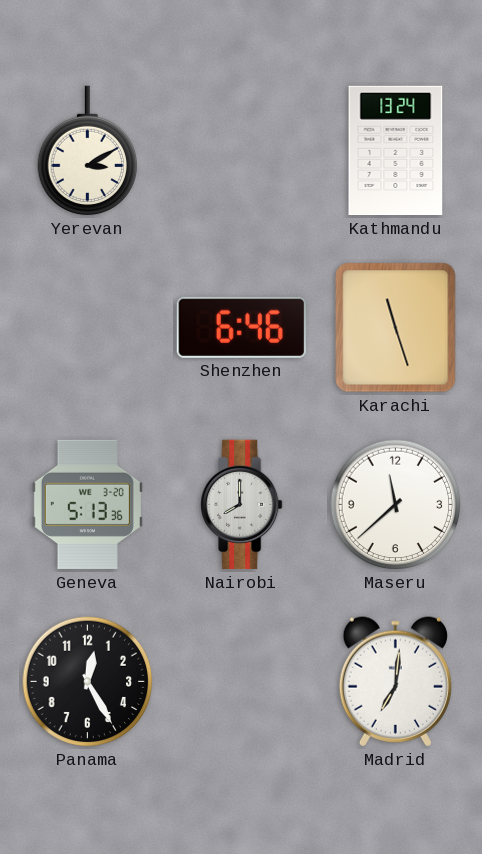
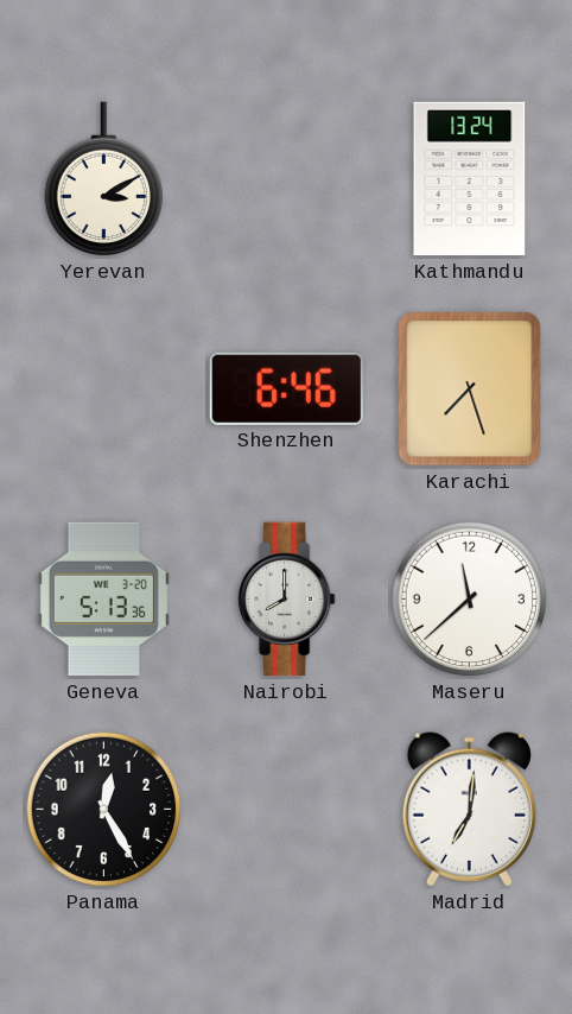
Karachi: 11:27 -> 7:27 (470, 389)
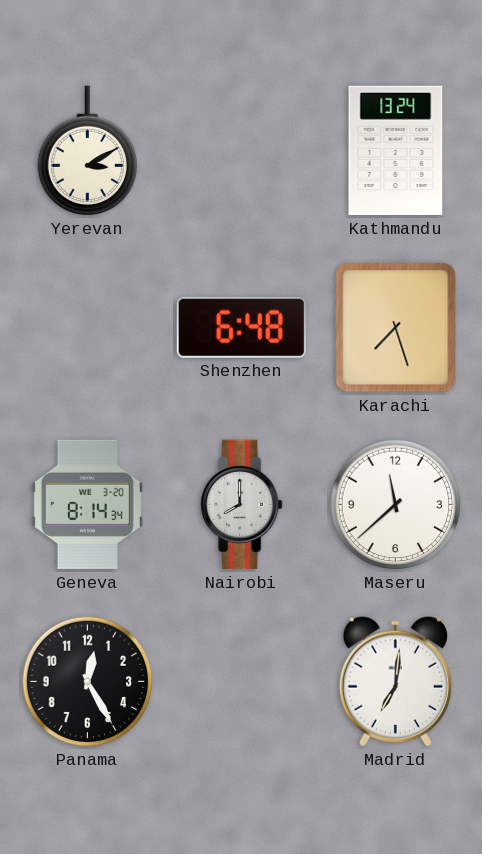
Shenzhen: 6:46 -> 6:48 (241, 327)
Geneva: 5:13 -> 8:14 (87, 505)
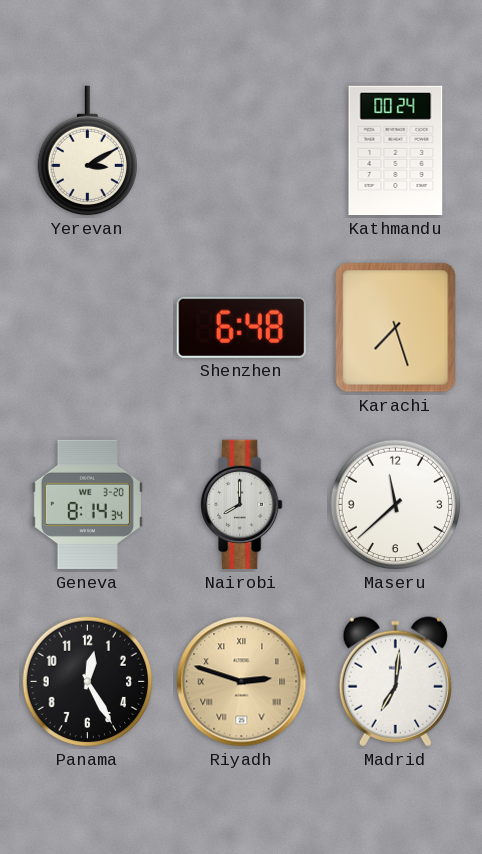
Kathmandu: 13:24 -> 00:24 (396, 151)
Riyadh: none -> 2:48 (242, 682)
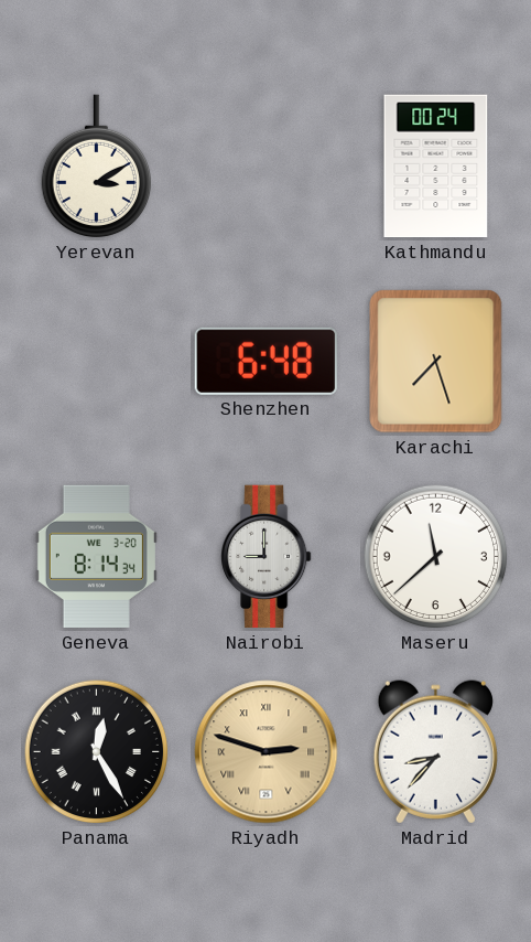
Nairobi: 8:00 -> 9:00 (267, 557)
Panama numerals: Arabic -> Roman (97, 752)
Madrid: 7:01 -> 8:37 (435, 752)
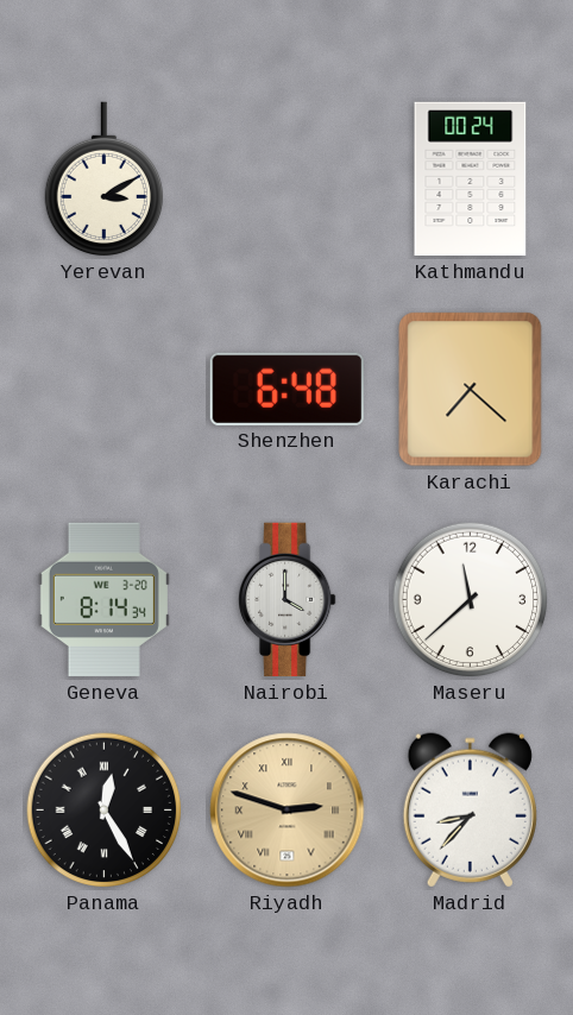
Karachi: 7:27 -> 7:22 (471, 390)
Nairobi: 9:00 -> 4:00 (288, 600)
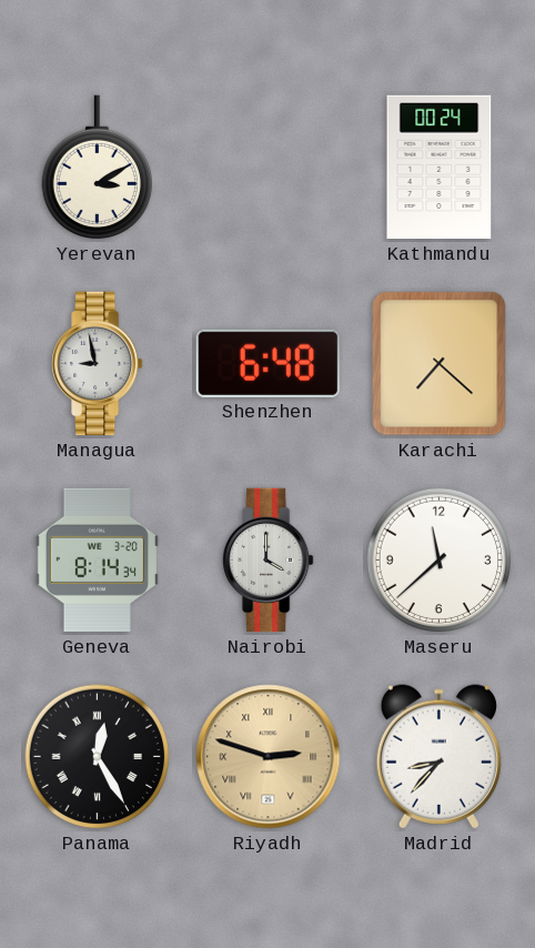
Managua: none -> 8:58 (98, 364)
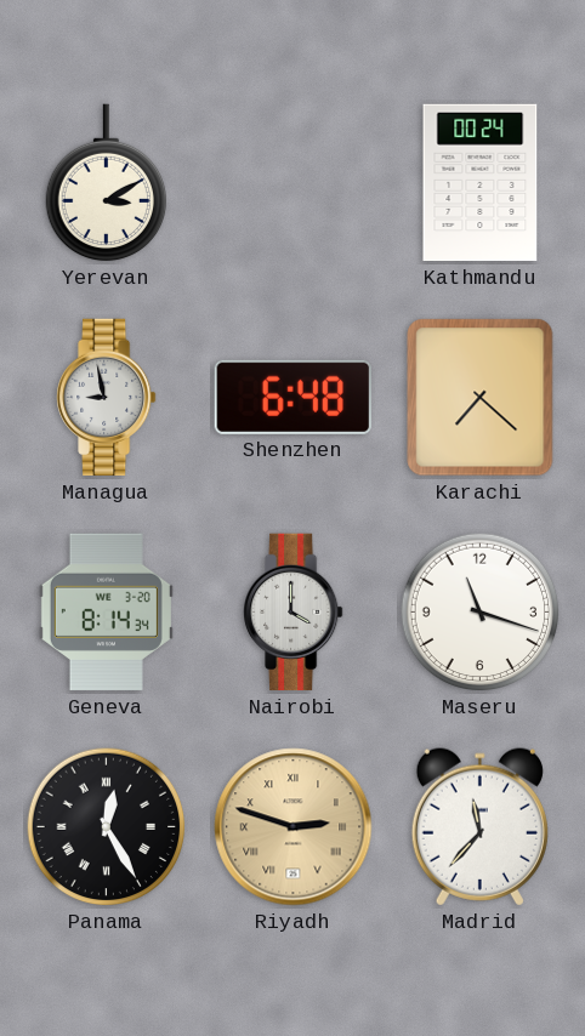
Maseru: 11:38 -> 11:18 (481, 613)
Madrid: 8:37 -> 11:37 (479, 827)
